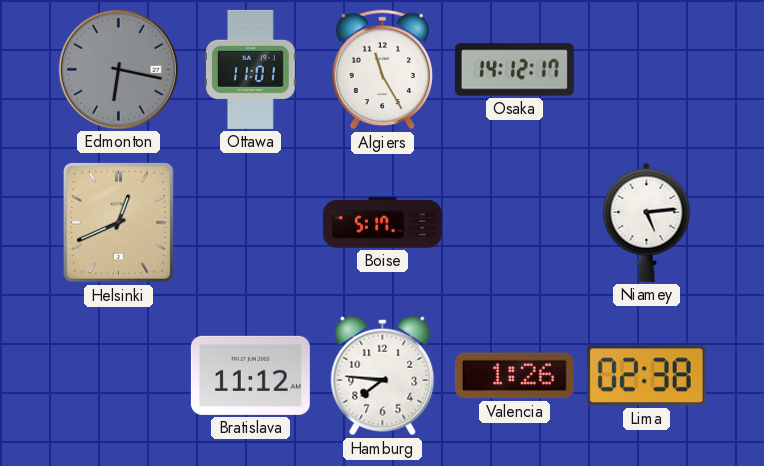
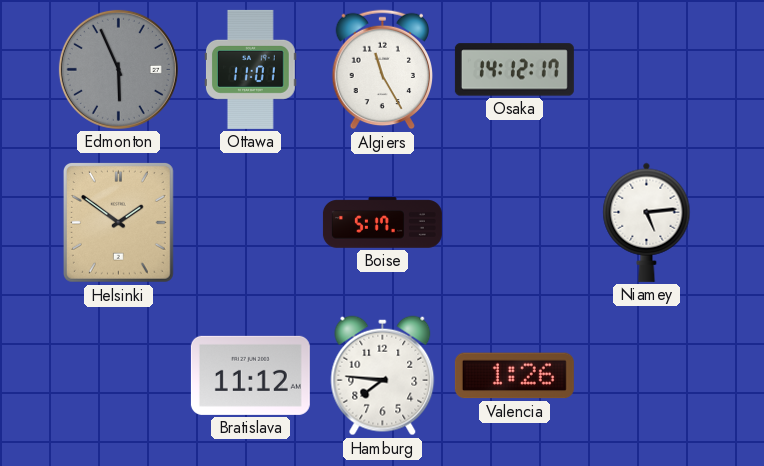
Edmonton: 6:17 -> 5:56 (118, 69)
Helsinki: 12:41 -> 1:51 (118, 222)
Lima: 02:38 -> none (646, 376)
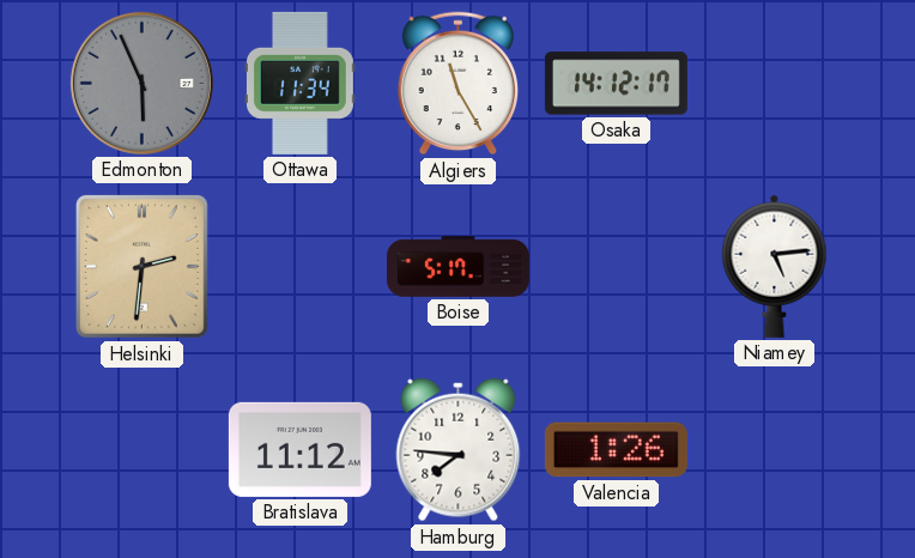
Ottawa: 11:01 -> 11:34 (299, 83)
Helsinki: 1:51 -> 2:31 (141, 266)
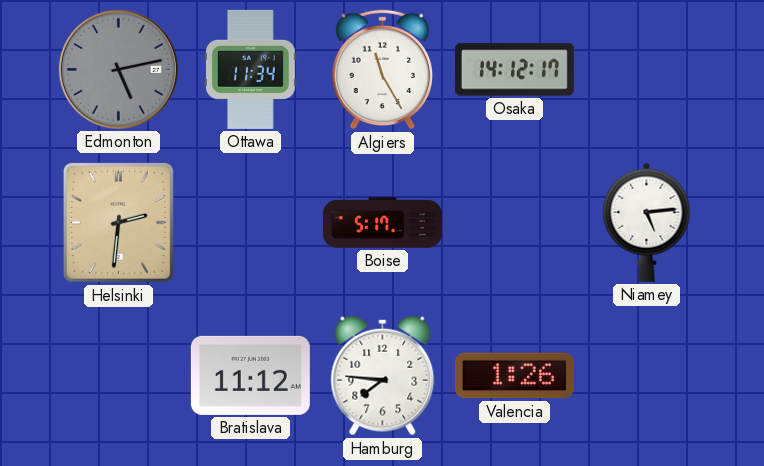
Edmonton: 5:56 -> 5:13 (118, 69)
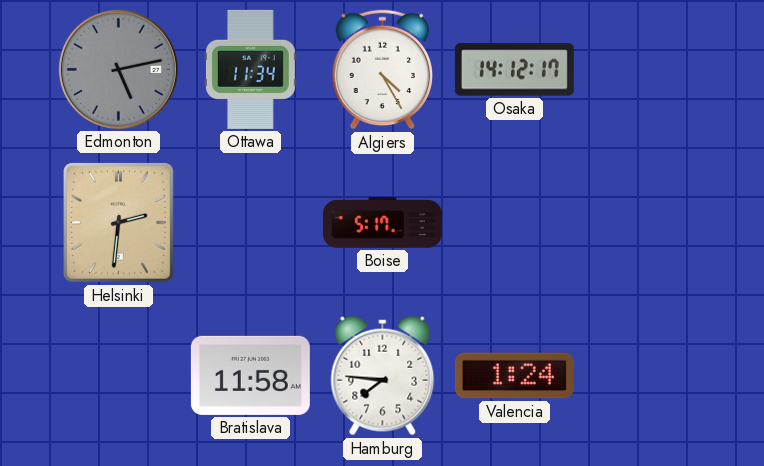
Algiers: 11:25 -> 4:25 (382, 70)
Niamey: 5:14 -> none (647, 222)
Bratislava: 11:12 -> 11:58 (250, 375)
Valencia: 1:26 -> 1:24 (514, 376)
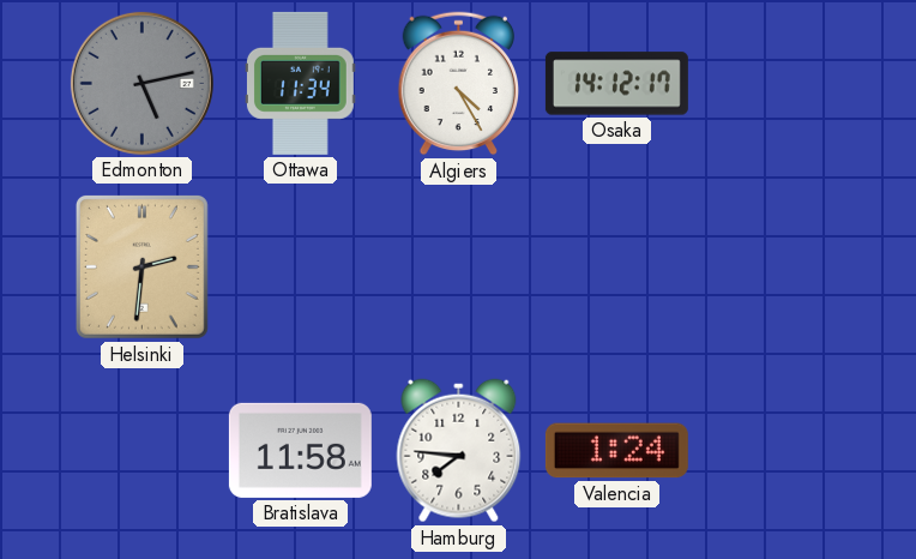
Boise: 5:17 -> none (382, 223)
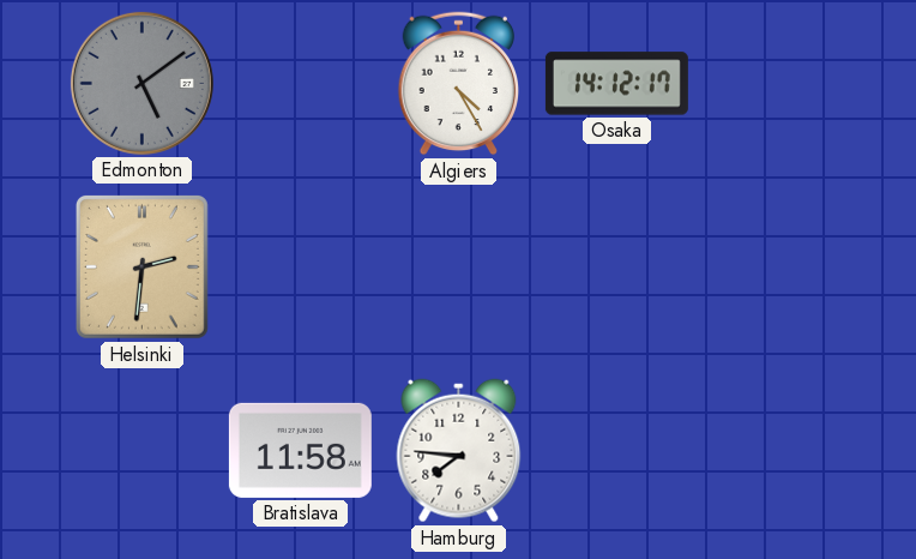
Edmonton: 5:13 -> 5:09 (141, 83)
Ottawa: 11:34 -> none (300, 83)
Valencia: 1:24 -> none (616, 451)
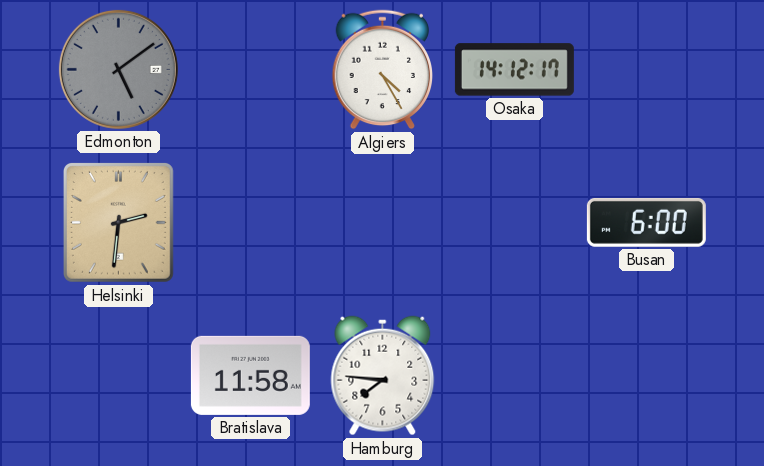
Busan: none -> 6:00 (646, 222)
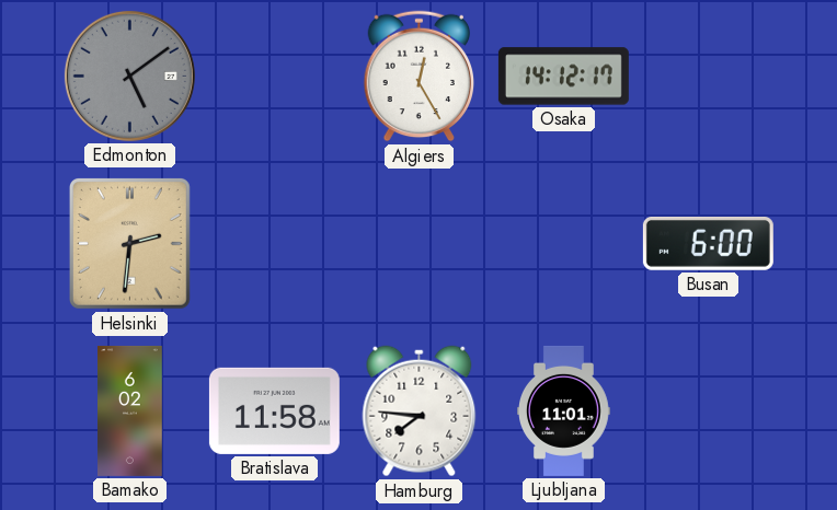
Algiers: 4:25 -> 12:25 (418, 77)
Bamako: none -> 6:02 (130, 410)
Ljubljana: none -> 11:01 (564, 410)
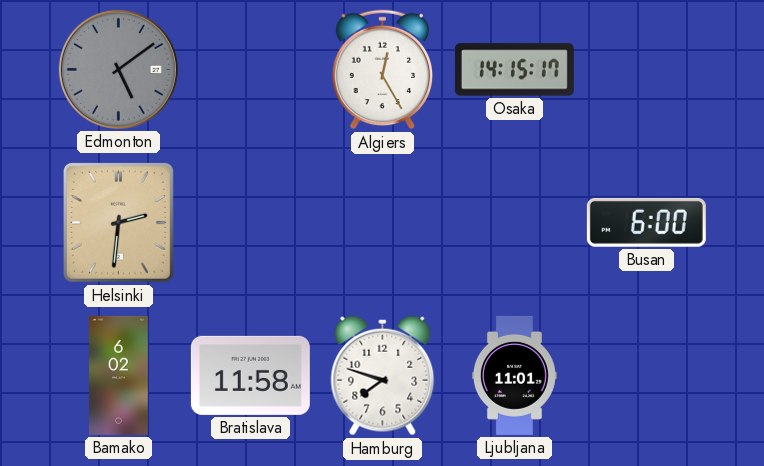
Osaka: 14:12 -> 14:15 (514, 70)
Hamburg: 7:46 -> 7:48 (383, 376)
